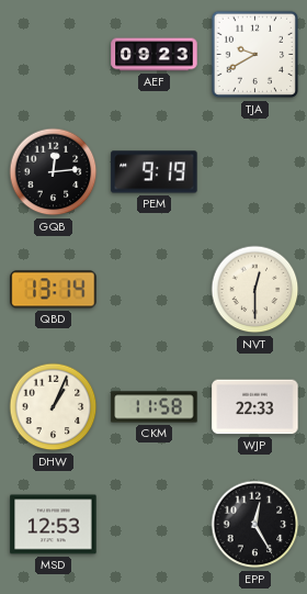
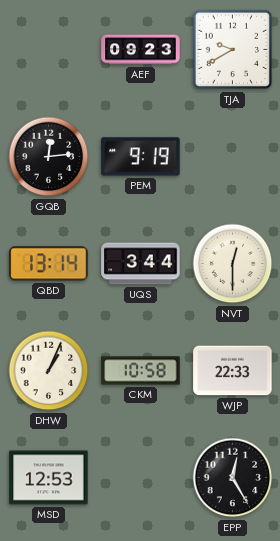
UQS: none -> 3:44 (141, 264)
CKM: 11:58 -> 10:58 (141, 371)
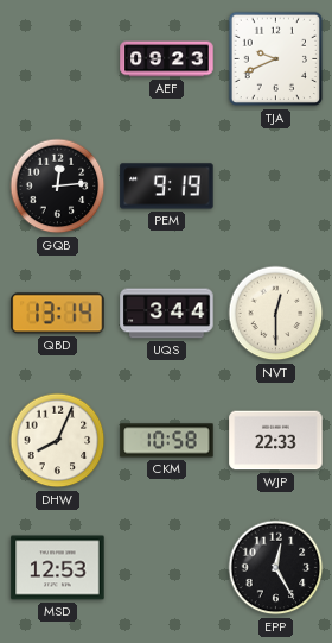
TJA: 9:40 -> 9:41 (276, 59)
DHW: 1:04 -> 8:04 (58, 441)
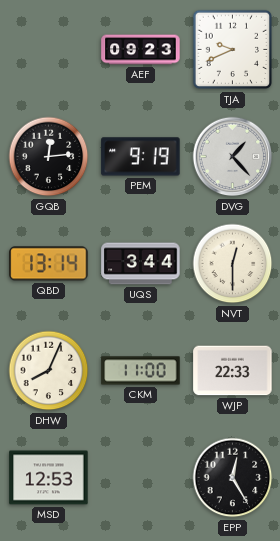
DVG: none -> 1:23 (233, 157)
CKM: 10:58 -> 11:00 (141, 371)
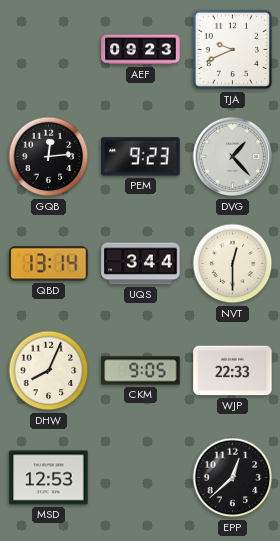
PEM: 9:19 -> 9:23 (141, 157)
CKM: 11:00 -> 9:05 (141, 371)
EPP: 12:25 -> 12:38 (233, 478)
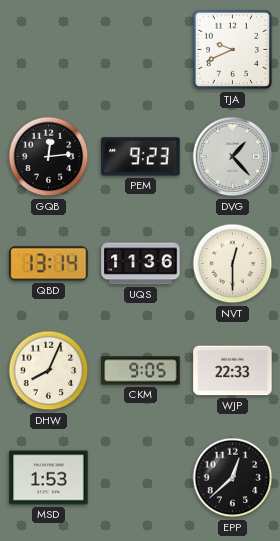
AEF: 09:23 -> none (141, 50)
UQS: 3:44 -> 11:36 (141, 264)
MSD: 12:53 -> 1:53 (49, 478)
